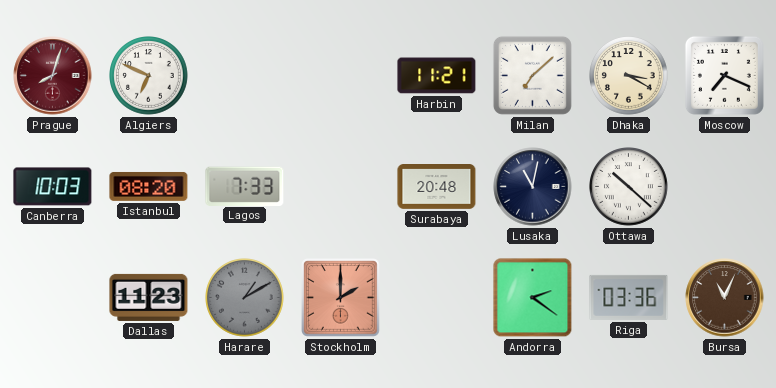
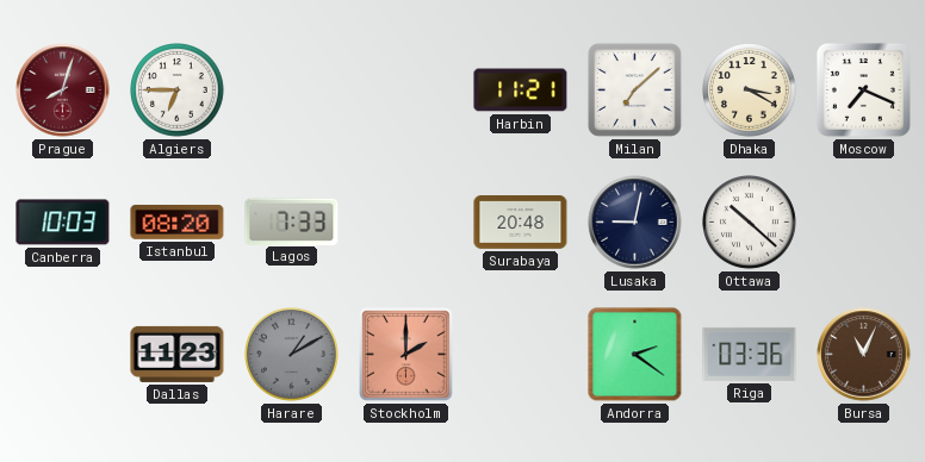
Algiers: 6:49 -> 6:45 (178, 90)
Lusaka: 11:02 -> 9:02 (635, 223)
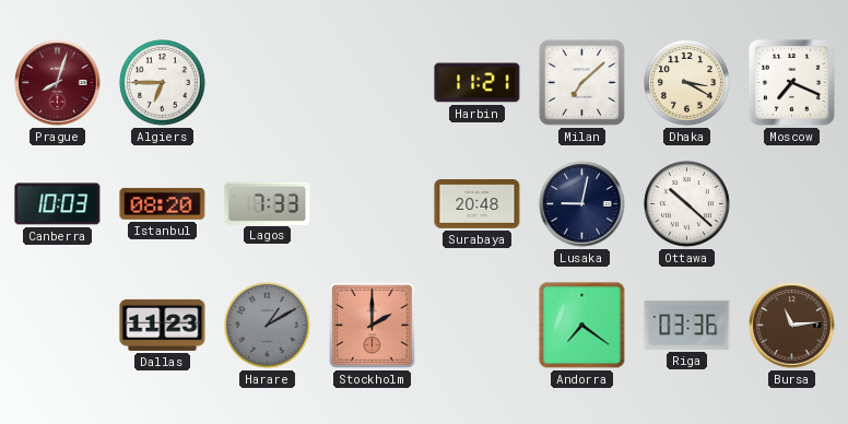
Andorra: 2:21 -> 7:21 (582, 326)
Bursa: 11:04 -> 11:14 (792, 326)
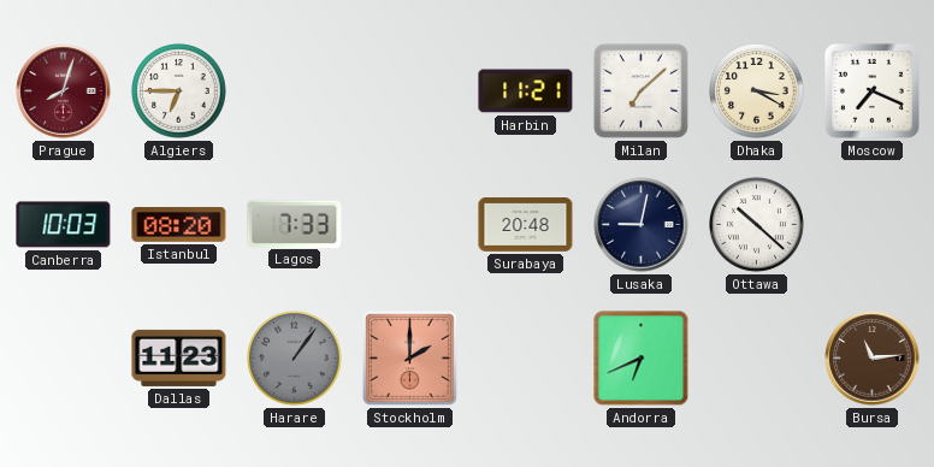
Harare: 1:10 -> 1:06 (295, 359)
Andorra: 7:21 -> 6:41 (642, 359)
Riga: 03:36 -> none (687, 325)
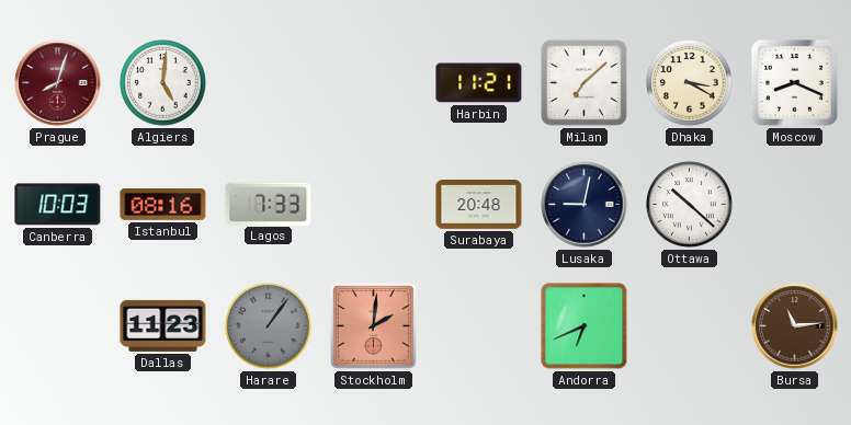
Algiers: 6:45 -> 5:01 (163, 83)
Moscow: 7:19 -> 8:19 (794, 82)
Istanbul: 08:20 -> 08:16 (163, 204)
Stockholm: 2:00 -> 2:01 (374, 326)
